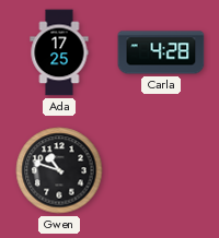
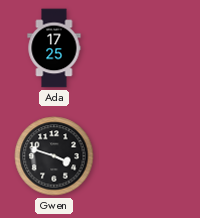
Carla: 4:28 -> none (161, 52)
Gwen: 10:48 -> 3:48 (54, 156)
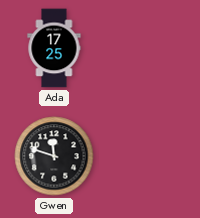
Gwen: 3:48 -> 11:48 (54, 156)
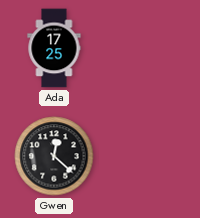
Gwen: 11:48 -> 12:22 (54, 156)
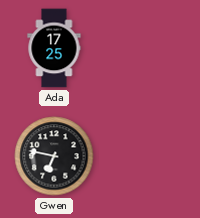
Gwen: 12:22 -> 6:47 (54, 156)
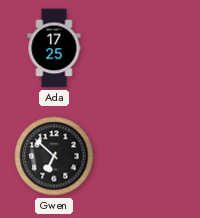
Gwen: 6:47 -> 6:52 (54, 156)
